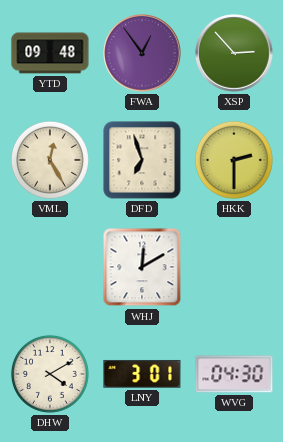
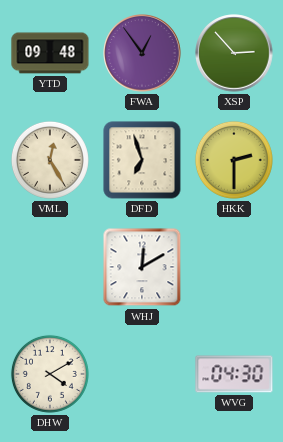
LNY: 3:01 -> none (142, 374)
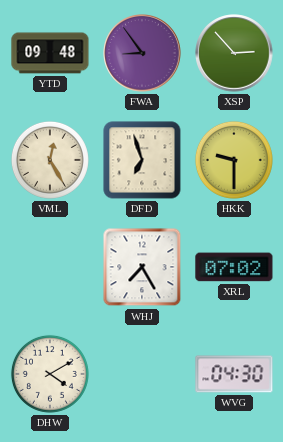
FWA: 12:54 -> 8:54 (142, 53)
HKK: 2:30 -> 9:30 (234, 160)
WHJ: 12:10 -> 7:25 (142, 267)
XRL: none -> 07:02 (234, 267)
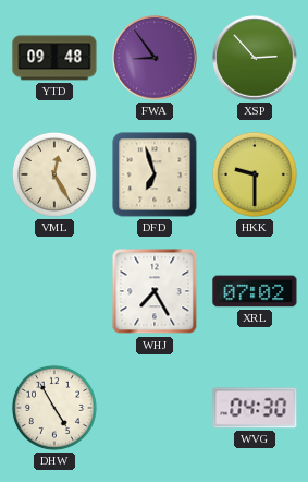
DHW: 4:10 -> 4:55 (54, 408)
